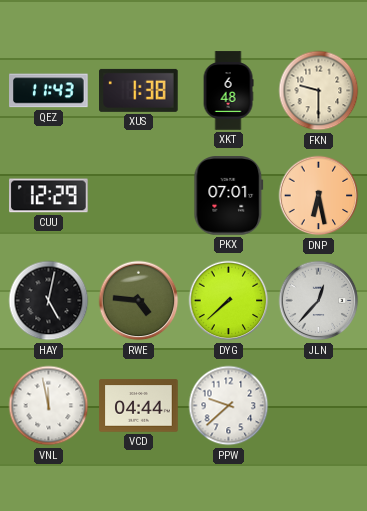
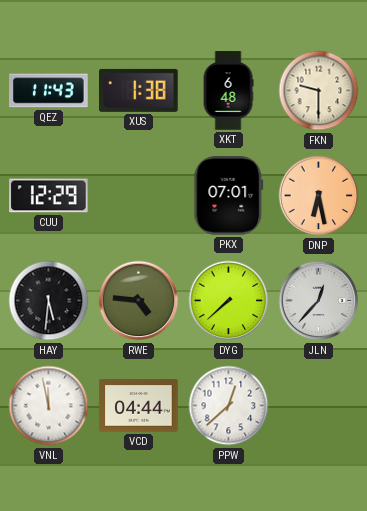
HAY: 5:02 -> 5:31 (49, 301)
PPW: 9:38 -> 12:38 (229, 406)
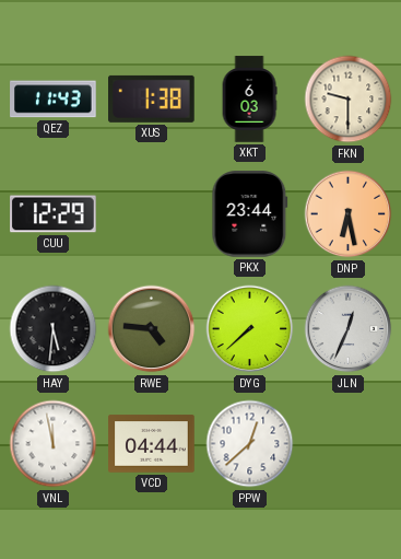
XKT: 6:48 -> 6:03 (249, 100)
PKX: 07:01 -> 23:44 (250, 214)
JLN: 12:37 -> 12:34 (349, 329)
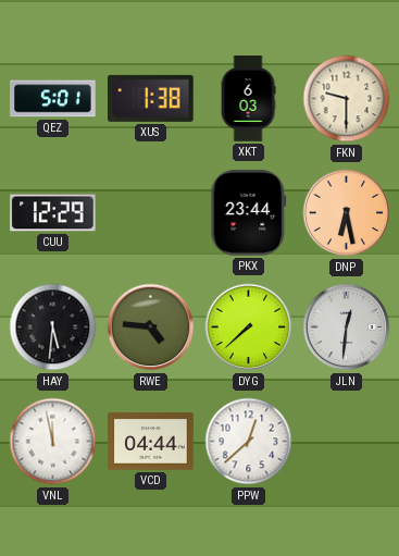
QEZ: 11:43 -> 5:01 (53, 99)
JLN: 12:34 -> 12:31 (347, 328)
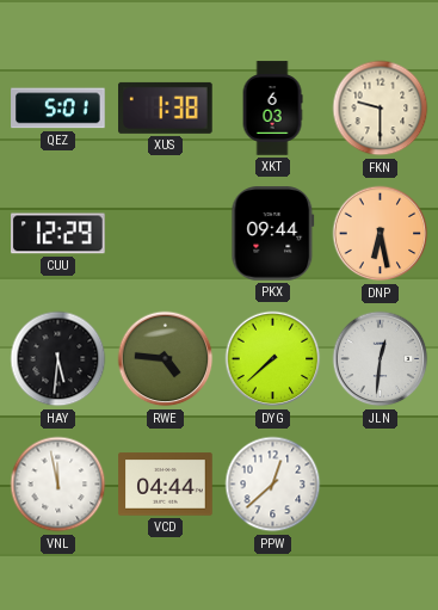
PKX: 23:44 -> 09:44 (273, 234)
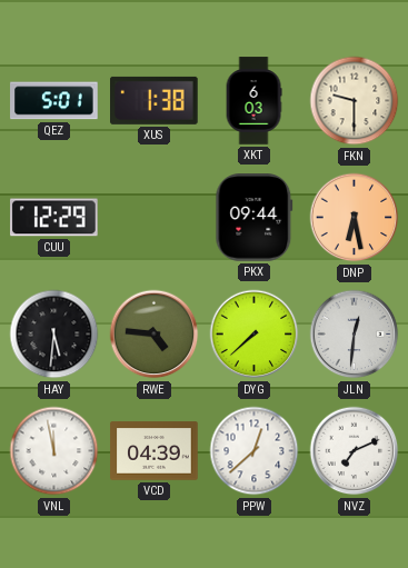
VCD: 04:44 -> 04:39 (155, 451)
NVZ: none -> 7:11 (355, 451)
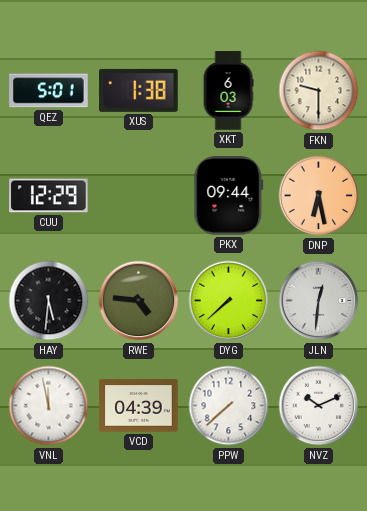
PPW: 12:38 -> 7:38 (229, 406)
NVZ: 7:11 -> 10:11 (319, 406)
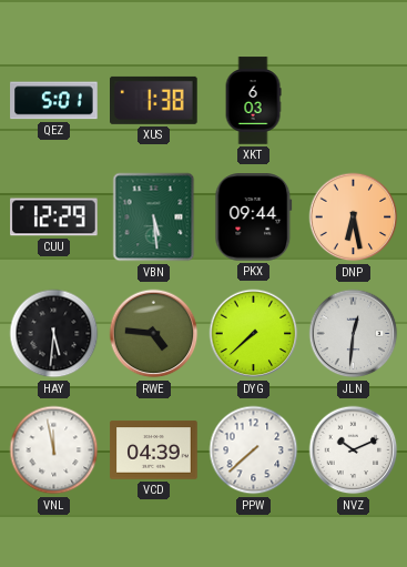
FKN: 9:30 -> none (319, 91)
VBN: none -> 5:29 (154, 217)
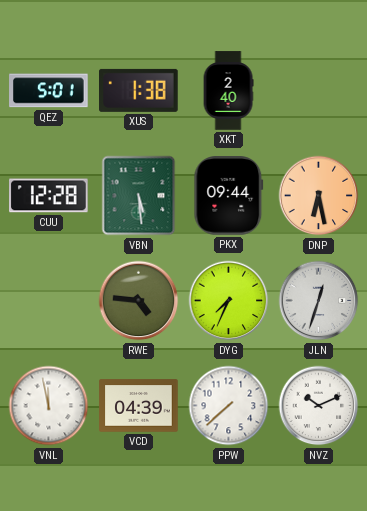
XKT: 6:03 -> 2:40 (228, 91)
CUU: 12:29 -> 12:28 (49, 196)
HAY: 5:31 -> none (54, 334)
DYG: 7:38 -> 7:34 (229, 301)
JLN: 12:31 -> 12:33 (319, 301)
